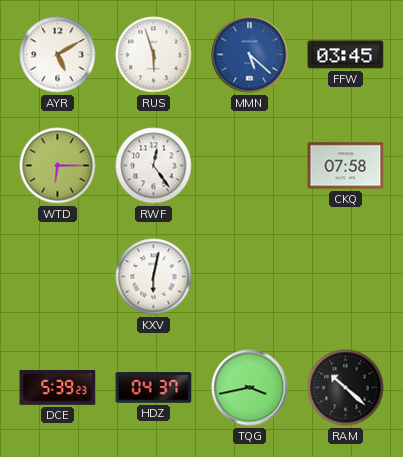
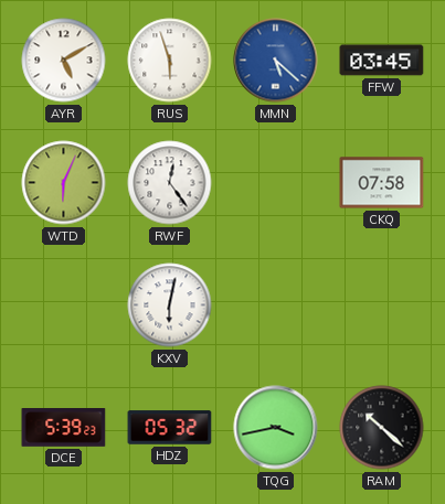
WTD: 6:15 -> 6:04 (64, 183)
HDZ: 04:37 -> 05:32 (170, 428)
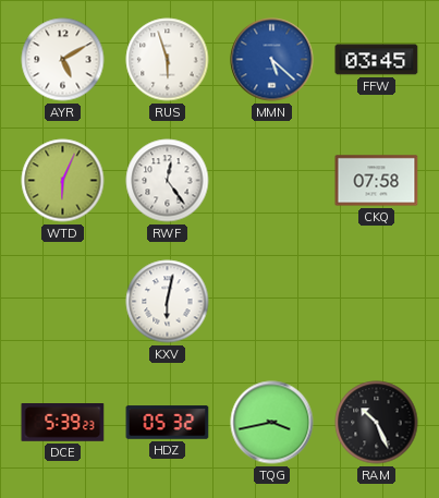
RAM: 10:22 -> 10:26 (377, 423)
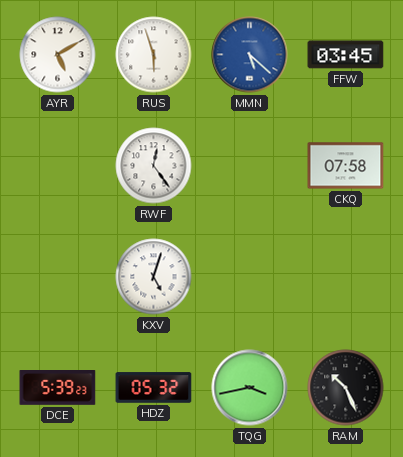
WTD: 6:04 -> none (63, 181)
KXV: 6:02 -> 5:03 (154, 277)
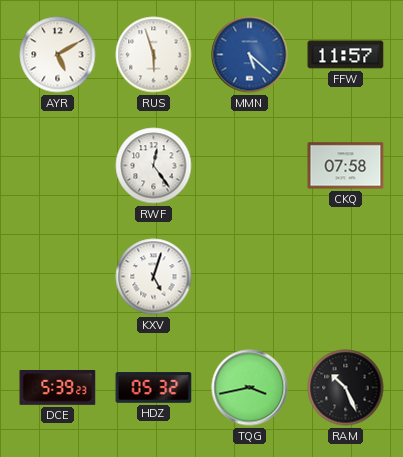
FFW: 03:45 -> 11:57 (346, 55)
